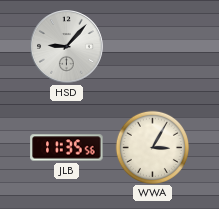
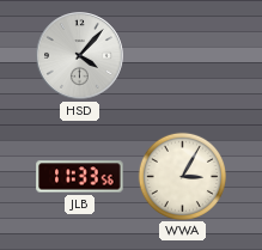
HSD: 9:07 -> 4:07 (80, 56)
JLB: 11:35 -> 11:33 (80, 177)
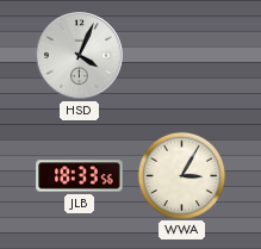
HSD: 4:07 -> 4:04 (80, 56)
JLB: 11:33 -> 18:33 (80, 176)
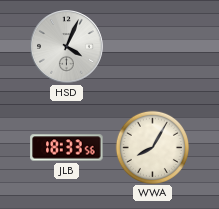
WWA: 3:05 -> 8:05 (152, 147)
